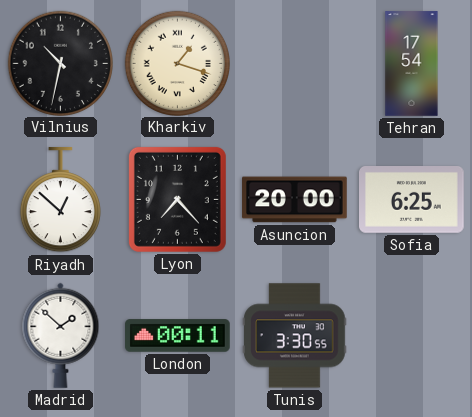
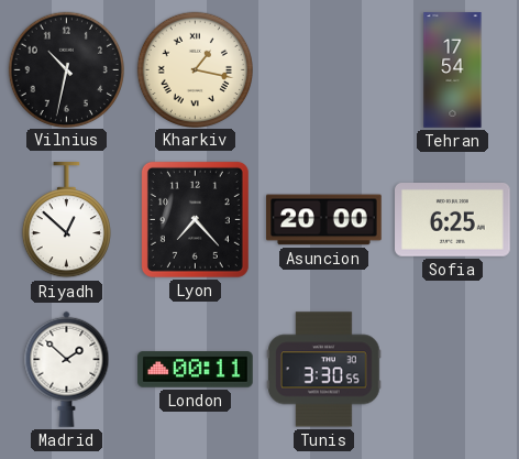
Kharkiv: 1:18 -> 1:17 (195, 69)
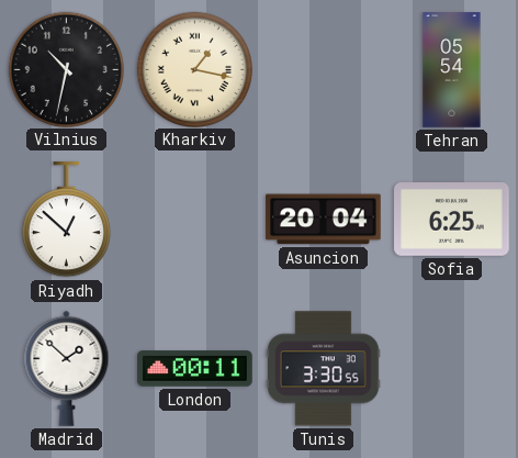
Tehran: 17:54 -> 05:54 (452, 70)
Lyon: 7:23 -> none (195, 219)
Asuncion: 20:00 -> 20:04 (324, 220)
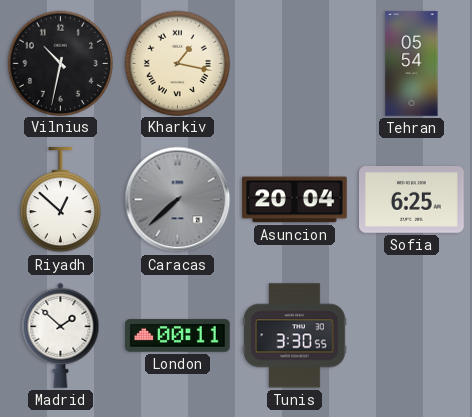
Caracas: none -> 7:38 (178, 200)
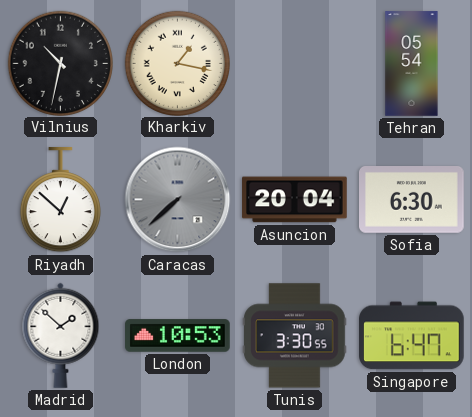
Sofia: 6:25 -> 6:30 (412, 200)
London: 00:11 -> 10:53 (178, 336)
Singapore: none -> 6:47 (412, 336)
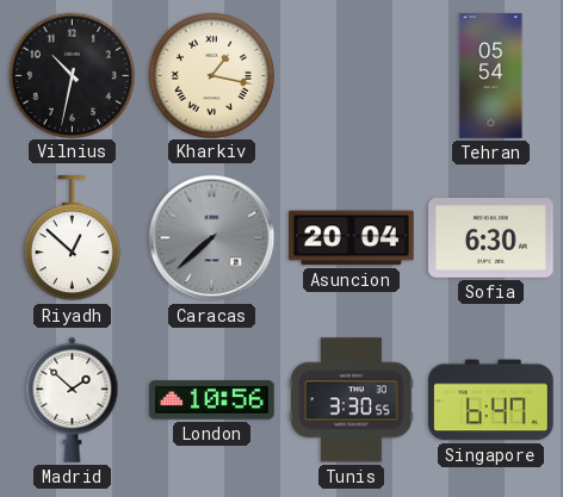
London: 10:53 -> 10:56 (212, 400)
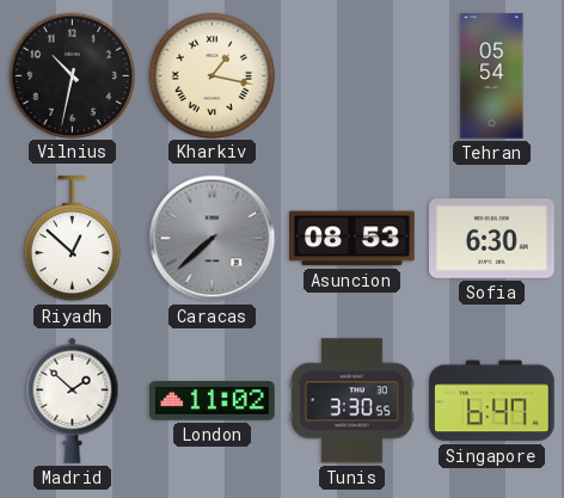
Asuncion: 20:04 -> 08:53 (352, 239)
London: 10:56 -> 11:02 (213, 401)
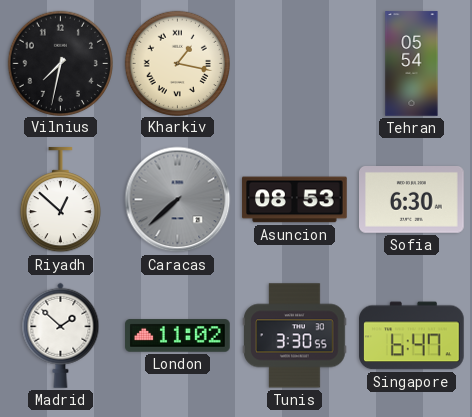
Vilnius: 10:32 -> 7:32 (60, 63)
